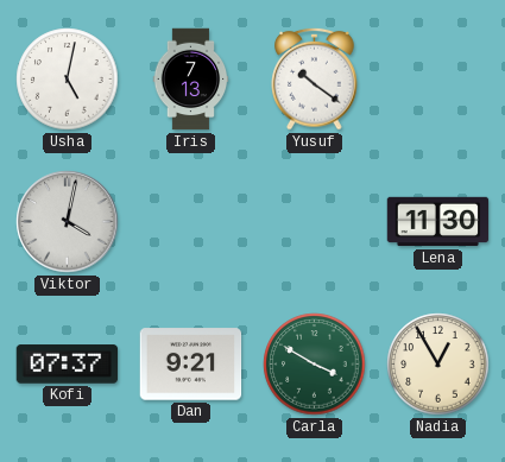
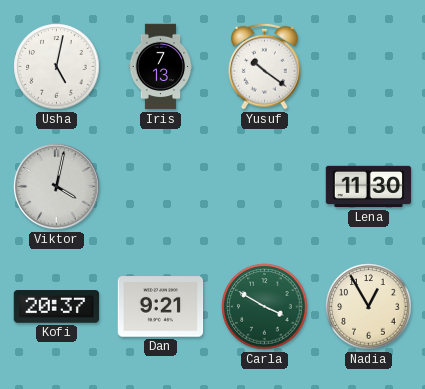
Kofi: 07:37 -> 20:37 (57, 307)
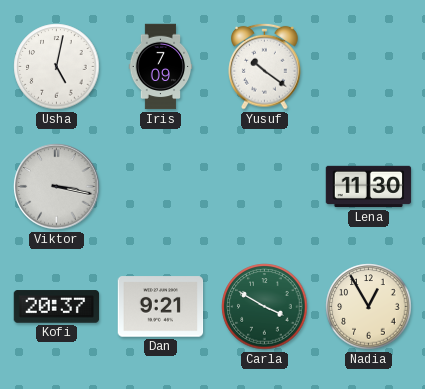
Iris: 7:13 -> 7:09 (161, 67)
Viktor: 4:02 -> 3:17 (57, 187)
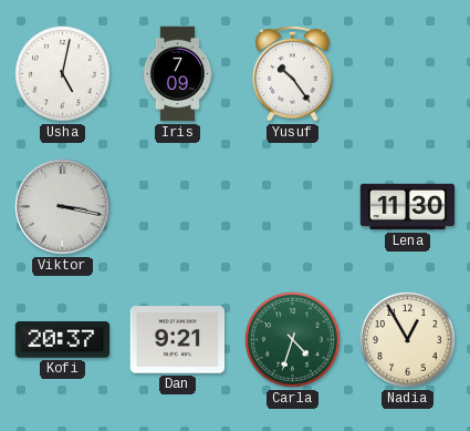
Yusuf: 10:21 -> 10:24 (293, 73)
Carla: 3:50 -> 4:33 (293, 340)
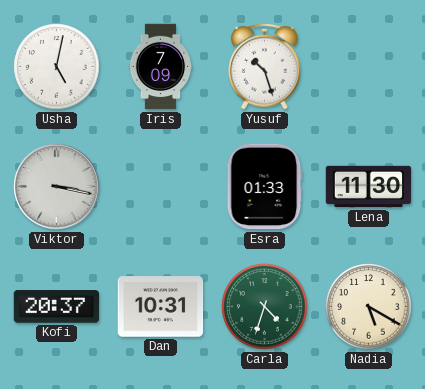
Yusuf: 10:24 -> 10:27 (265, 66)
Esra: none -> 01:33 (265, 187)
Dan: 9:21 -> 10:31 (161, 307)
Nadia: 12:55 -> 5:20 (369, 307)
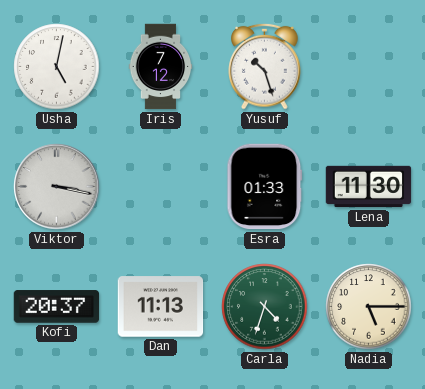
Iris: 7:09 -> 7:12 (161, 67)
Dan: 10:31 -> 11:13 (161, 307)
Nadia: 5:20 -> 5:15 (369, 307)
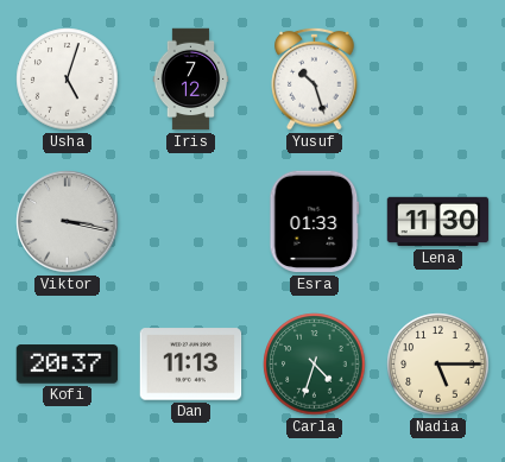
Usha: 5:02 -> 5:03 (68, 80)
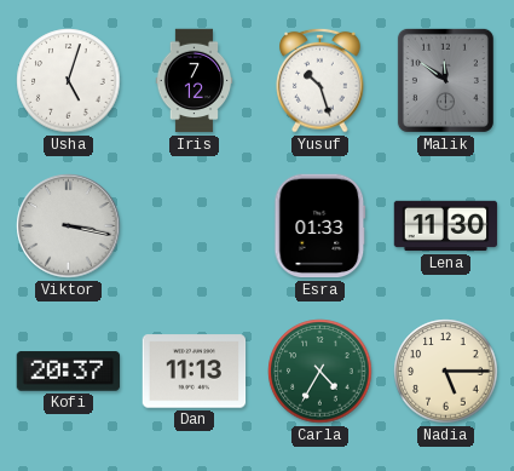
Malik: none -> 11:51 (445, 80)
Carla: 4:33 -> 4:35 (320, 372)
